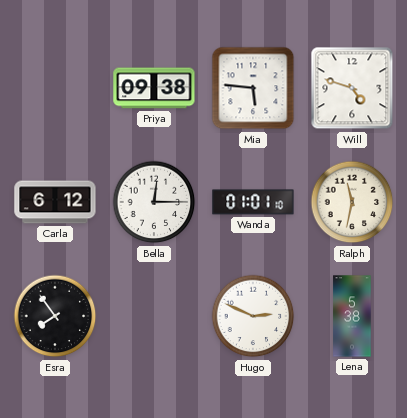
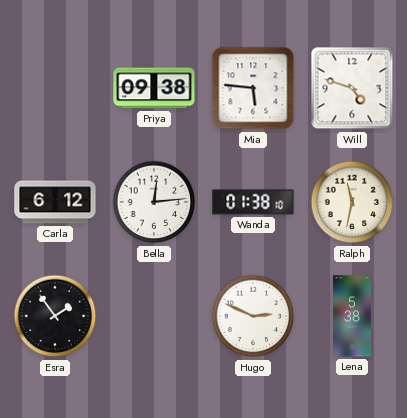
Bella: 12:15 -> 12:14 (154, 202)
Wanda: 01:01 -> 01:38 (253, 202)
Esra: 7:54 -> 1:54 (55, 316)
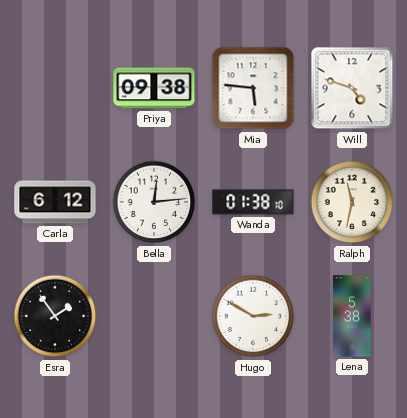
Hugo: 2:49 -> 2:50 (253, 316)
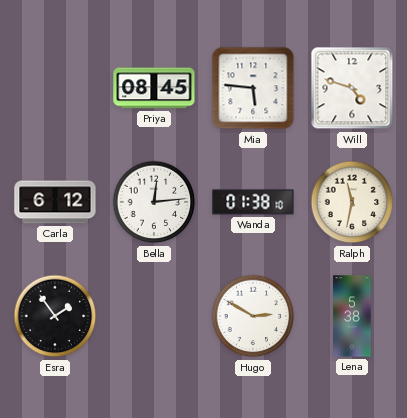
Priya: 09:38 -> 08:45 (154, 88)
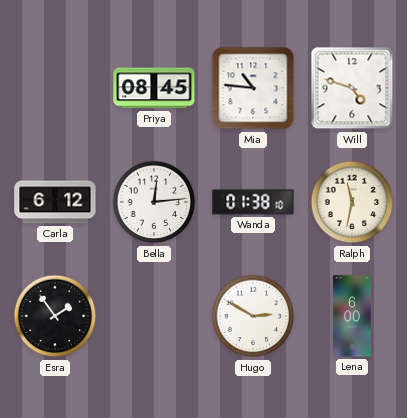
Mia: 5:46 -> 10:46 (253, 88)
Lena: 5:38 -> 6:00 (352, 316)
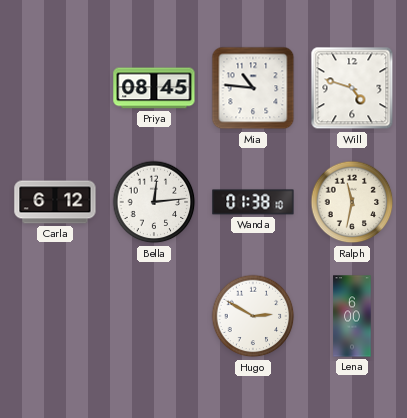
Esra: 1:54 -> none (55, 316)
